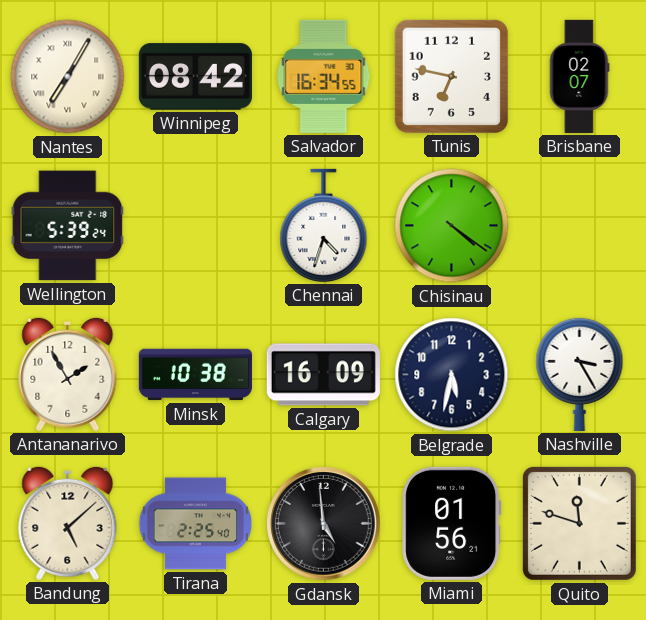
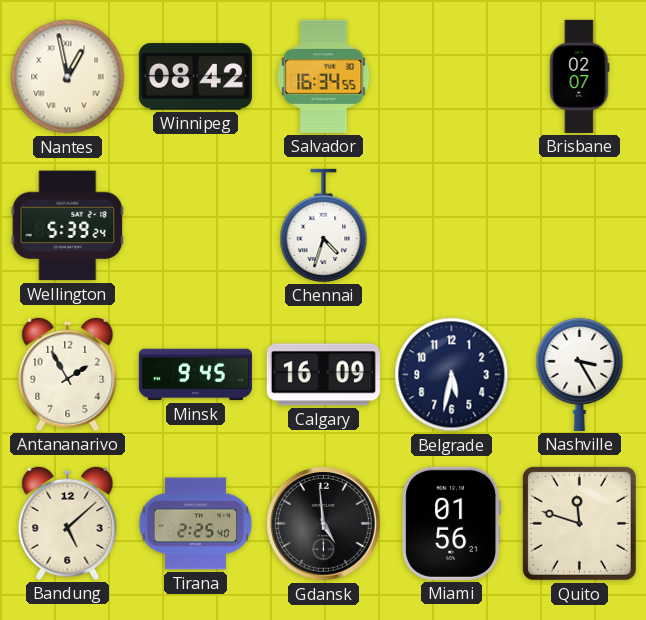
Nantes: 7:05 -> 12:58 (68, 77)
Tunis: 6:47 -> none (451, 76)
Chisinau: 4:21 -> none (452, 226)
Minsk: 10:38 -> 9:45 (195, 375)
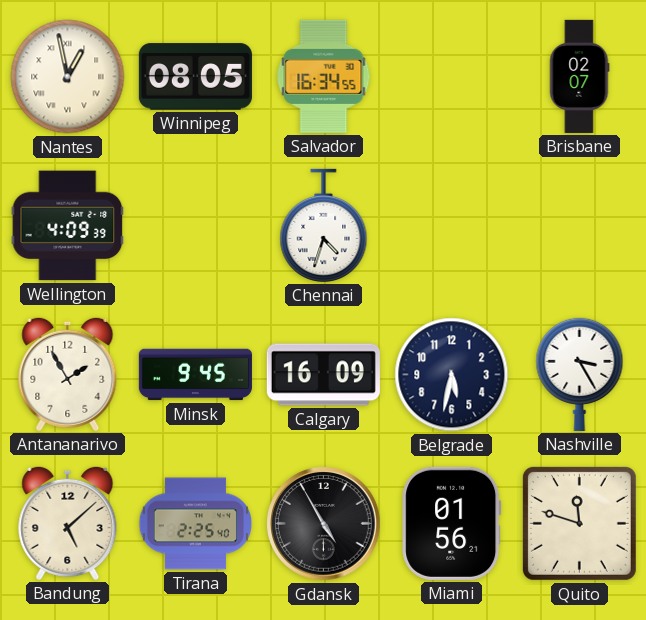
Winnipeg: 08:42 -> 08:05 (195, 77)
Wellington: 5:39 -> 4:09 (68, 226)
Gdansk: 4:59 -> 4:55 (324, 524)
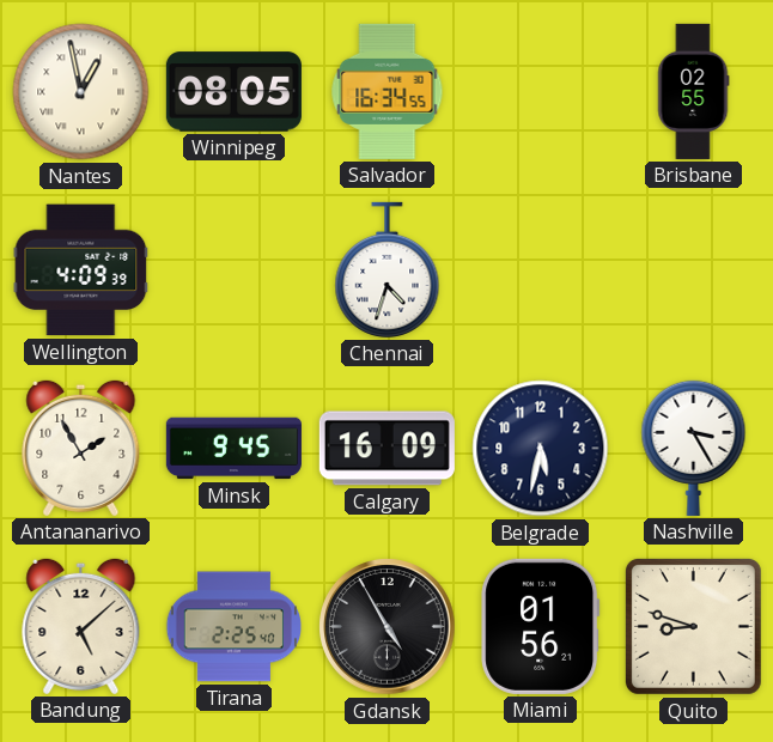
Brisbane: 02:07 -> 02:55 (693, 91)
Quito: 11:48 -> 8:48 (693, 626)
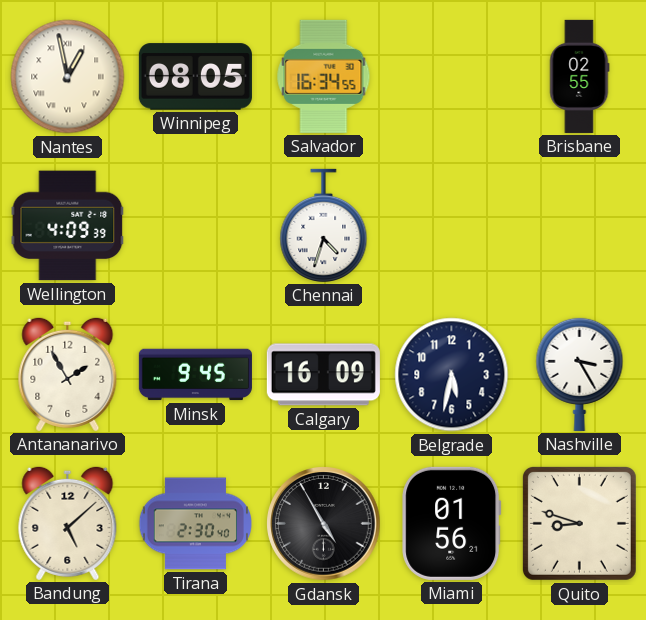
Tirana: 2:25 -> 2:30 (195, 524)
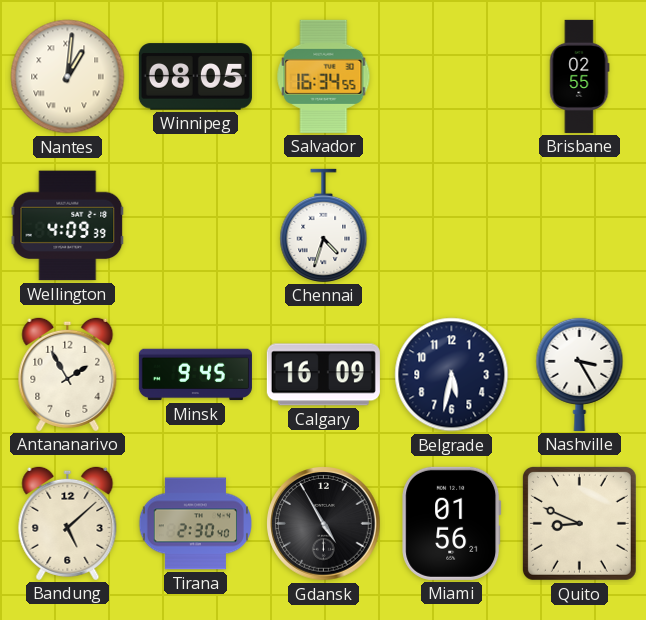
Nantes: 12:58 -> 1:01 (68, 77)
Quito: 8:48 -> 8:49 (579, 523)
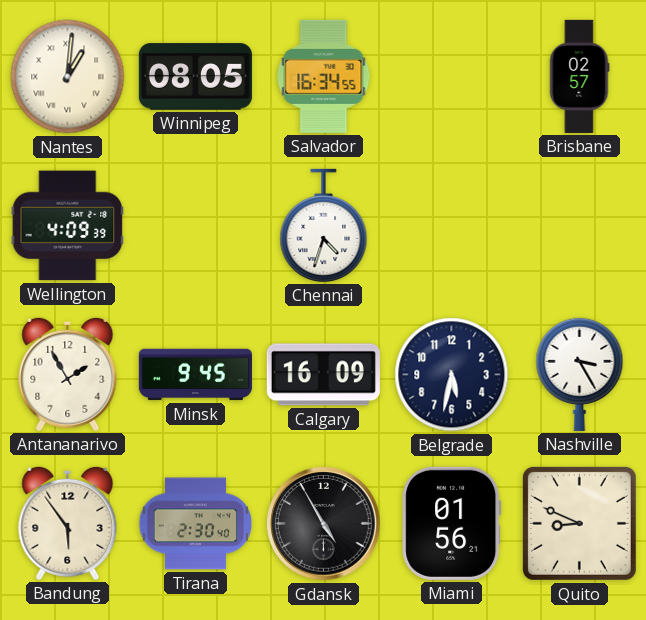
Brisbane: 02:55 -> 02:57 (579, 76)
Bandung: 5:08 -> 5:54 (68, 523)
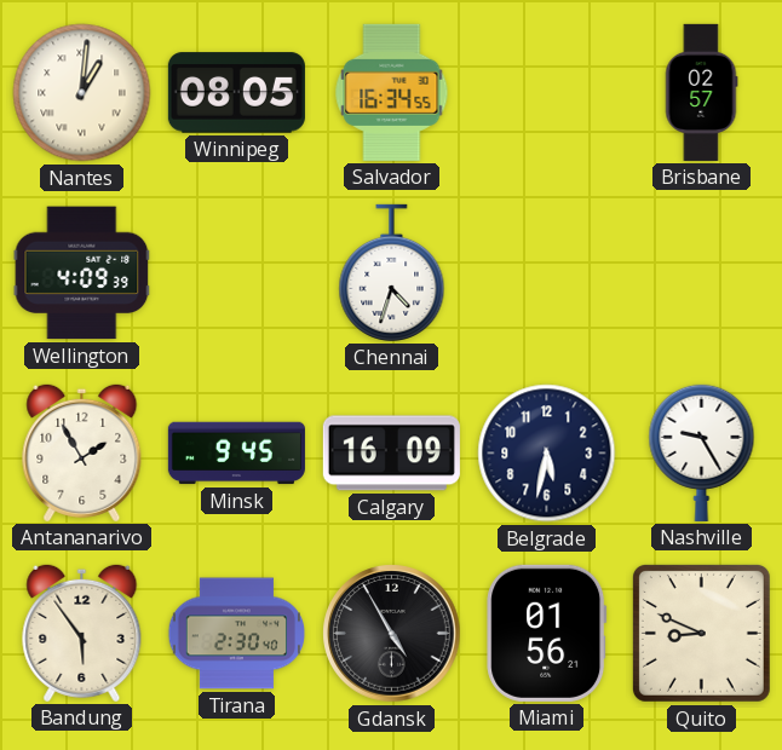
Nashville: 3:25 -> 9:25 (702, 452)
